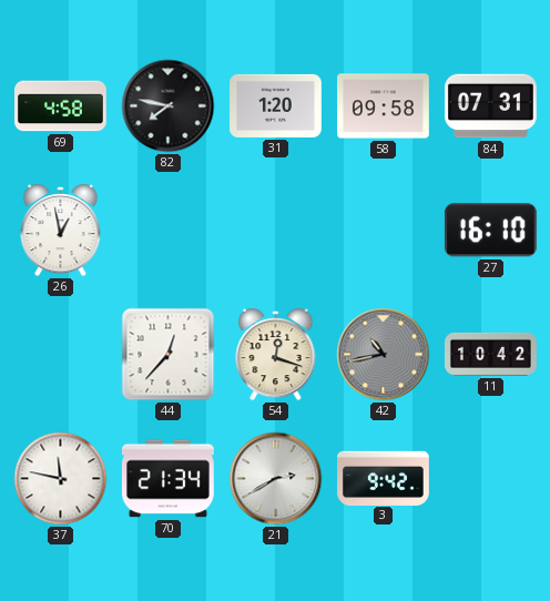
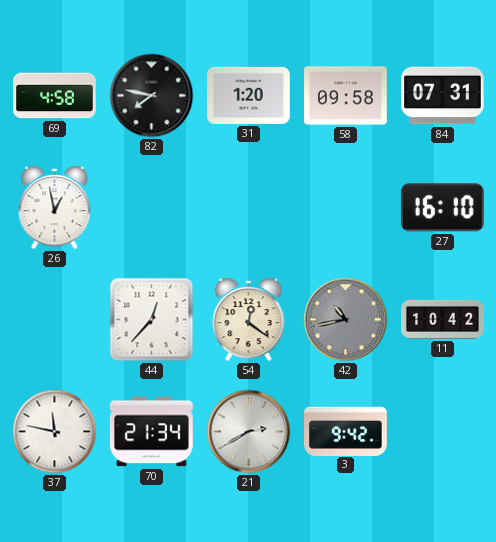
54: 12:18 -> 12:21 (249, 320)
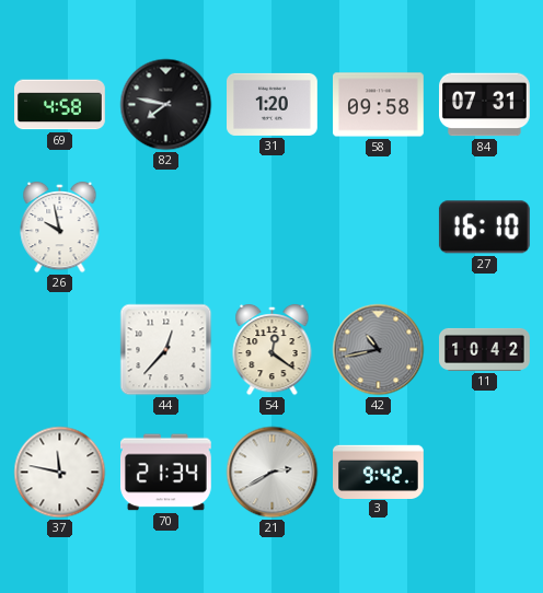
26: 12:58 -> 9:58 (60, 228)
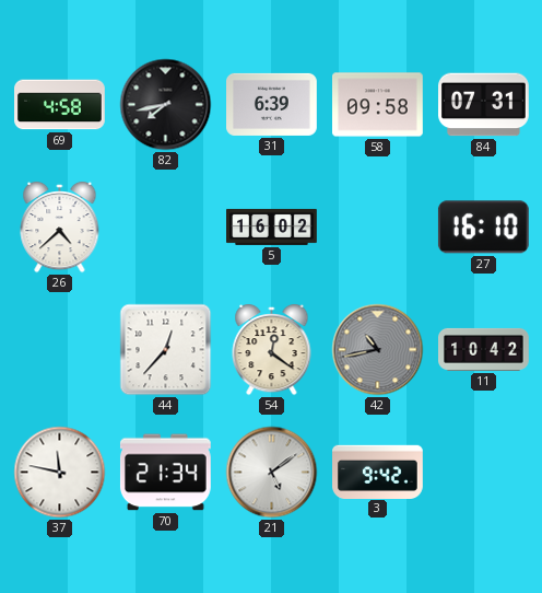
82: 7:47 -> 7:43 (166, 105)
31: 1:20 -> 6:39 (272, 104)
26: 9:58 -> 4:38 (60, 228)
5: none -> 16:02 (272, 226)
21: 2:40 -> 5:09 (272, 473)
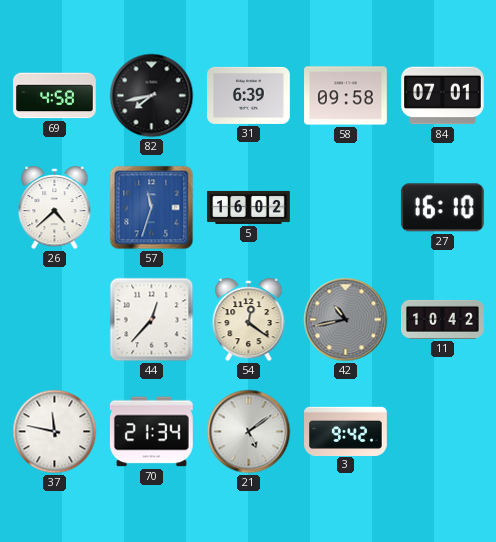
84: 07:31 -> 07:01 (443, 96)
57: none -> 11:33 (152, 208)
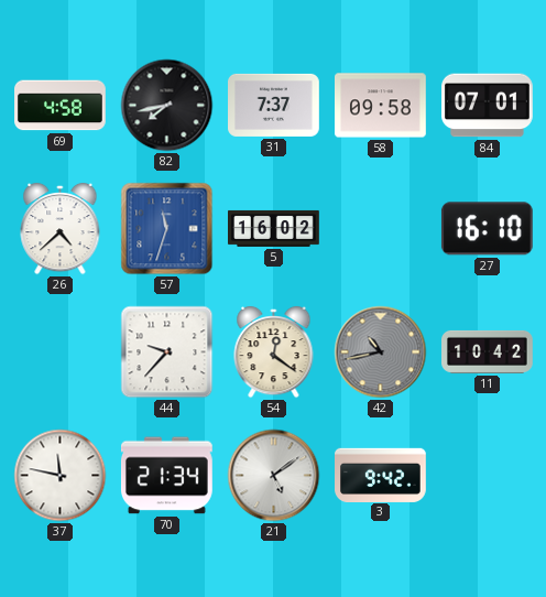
31: 6:39 -> 7:37 (274, 105)
44: 12:37 -> 9:37 (167, 352)
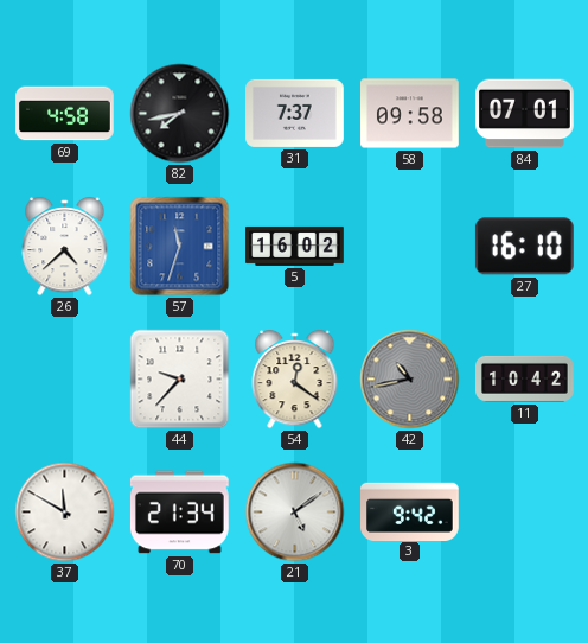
37: 11:47 -> 11:50 (65, 513)
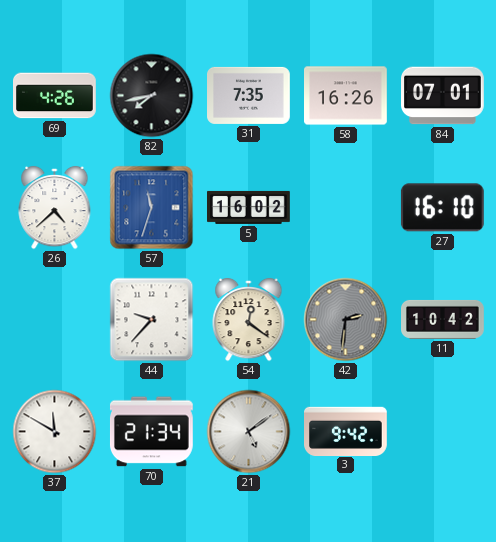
69: 4:58 -> 4:26 (55, 96)
31: 7:37 -> 7:35 (249, 95)
58: 09:58 -> 16:26 (346, 96)
42: 10:43 -> 2:31 (346, 320)
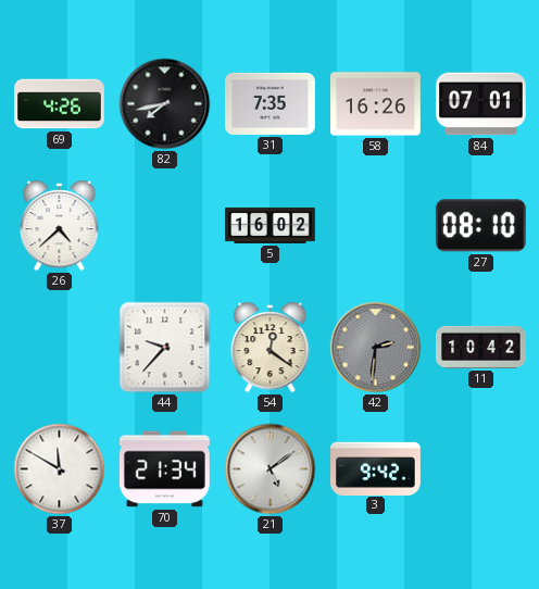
57: 11:33 -> none (152, 208)
27: 16:10 -> 08:10 (480, 226)
